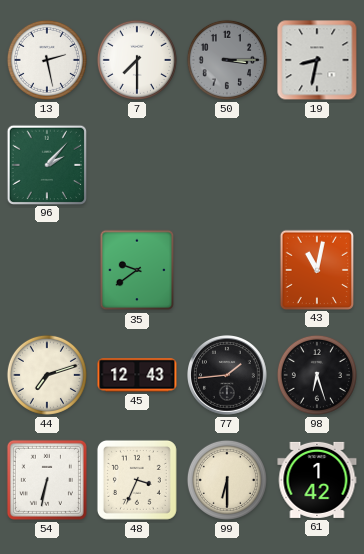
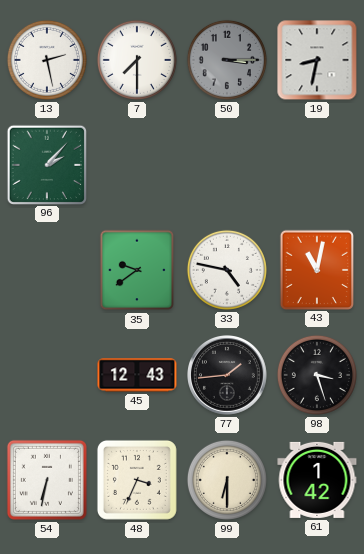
33: none -> 4:47 (227, 270)
44: 7:12 -> none (47, 375)
98: 6:27 -> 3:27 (317, 375)
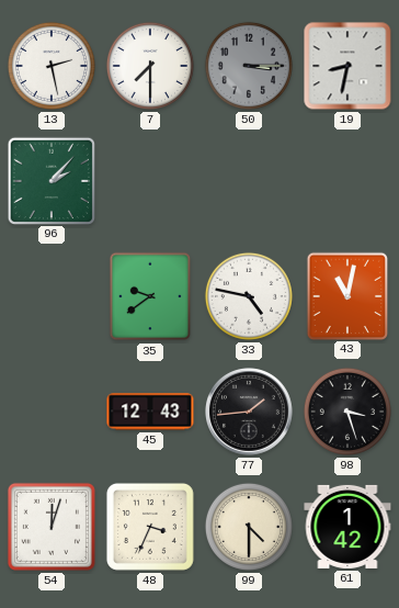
54: 6:32 -> 12:03 (52, 527)
99: 6:30 -> 4:30 (249, 527)
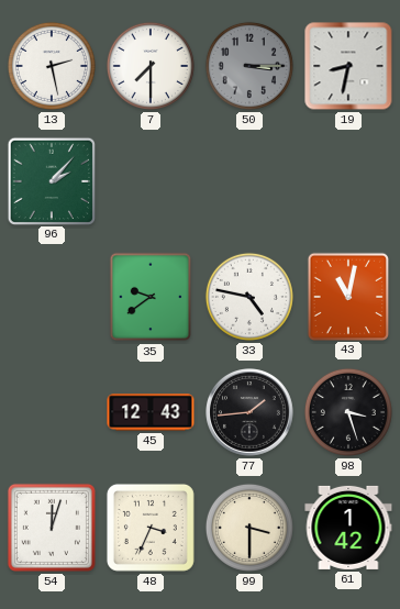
99: 4:30 -> 3:30 (249, 528)
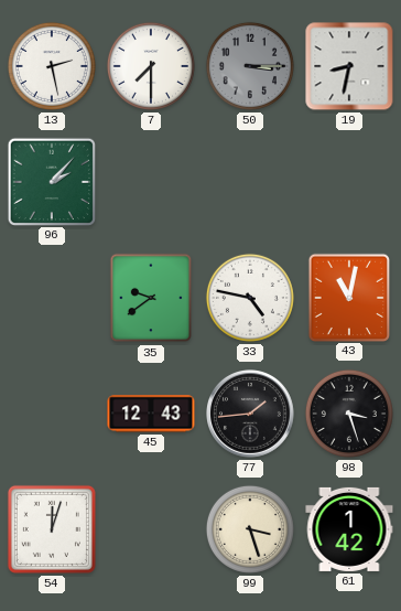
48: 3:34 -> none (151, 528)
99: 3:30 -> 3:27 (250, 529)
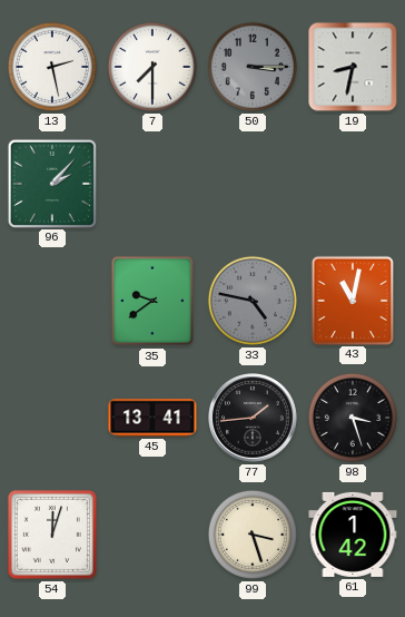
33 dial: white -> grey (253, 301)
45: 12:43 -> 13:41 (152, 418)
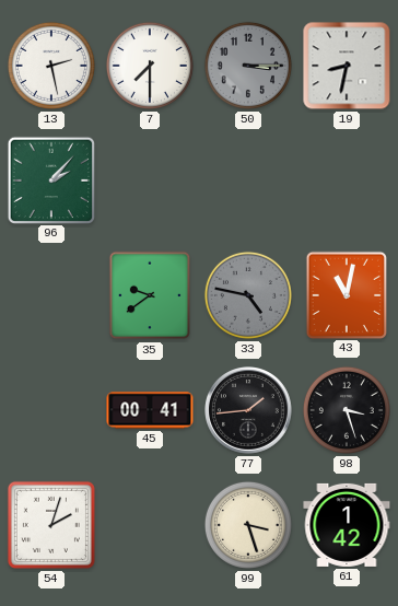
45: 13:41 -> 00:41 (150, 410)
54: 12:03 -> 2:03 (51, 525)
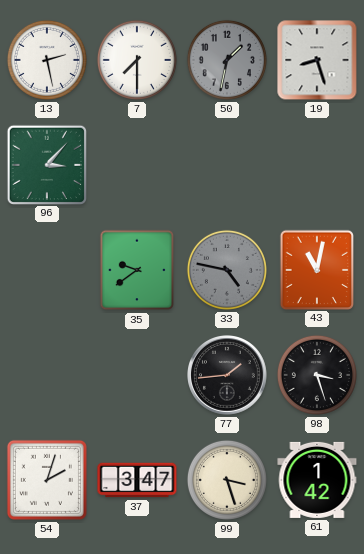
50: 3:15 -> 1:32 (227, 60)
19: 8:32 -> 8:27 (317, 60)
96: 2:07 -> 3:07 (46, 164)
45: 00:41 -> none (150, 410)
37: none -> 3:47 (137, 480)
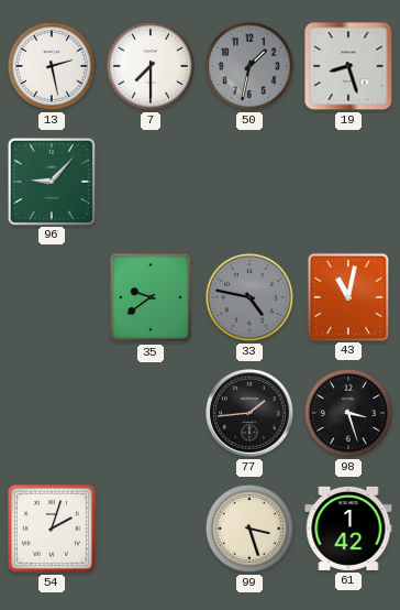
96: 3:07 -> 9:07 (51, 181)
37: 3:47 -> none (137, 480)
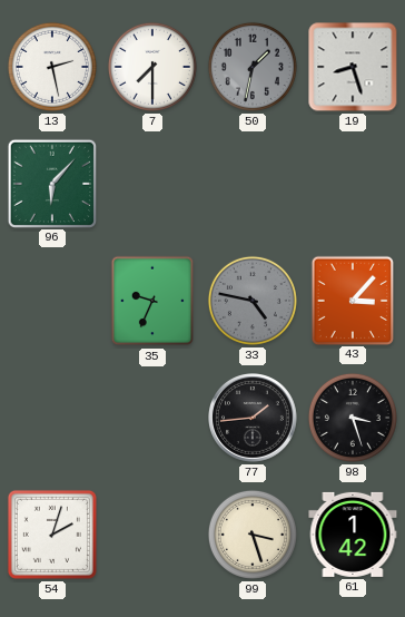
96: 9:07 -> 6:07 (51, 183)
35: 9:39 -> 9:34 (152, 301)
43: 11:02 -> 3:07 (352, 300)
